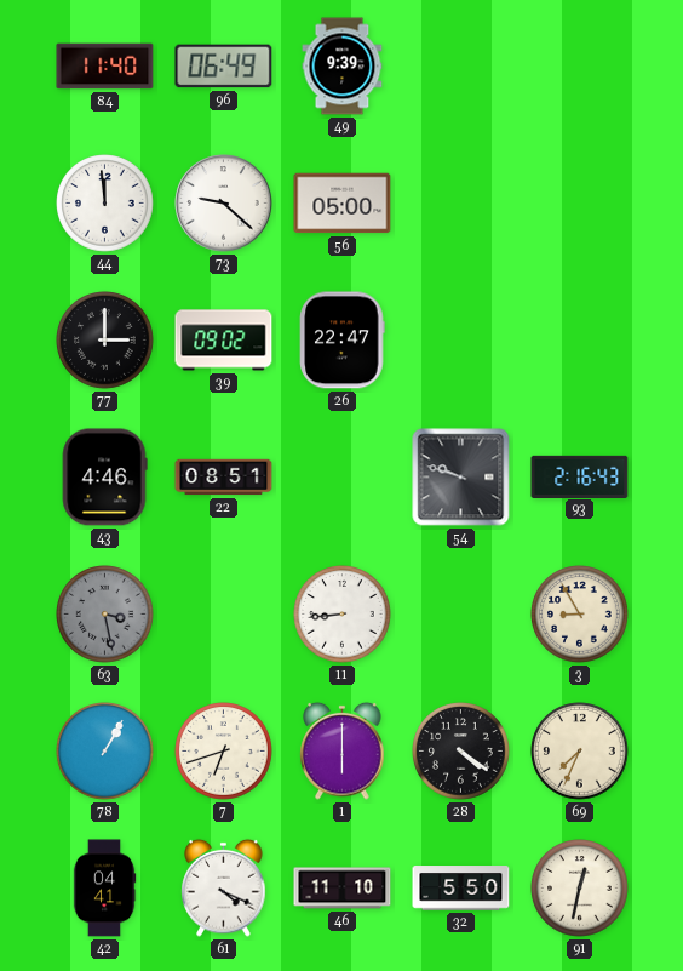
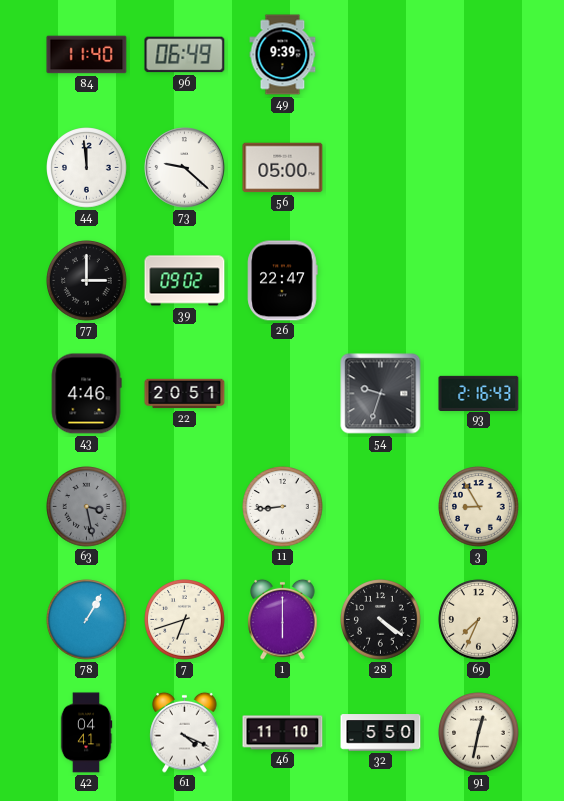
22: 08:51 -> 20:51 (185, 394)
54: 9:48 -> 9:33 (381, 394)
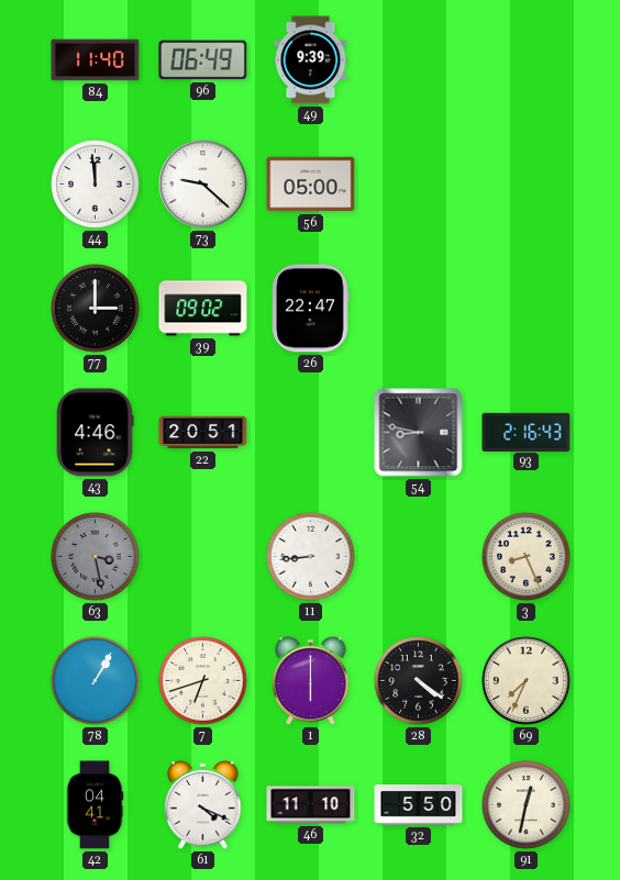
54: 9:33 -> 8:47 (419, 433)
3: 8:55 -> 8:26 (527, 557)
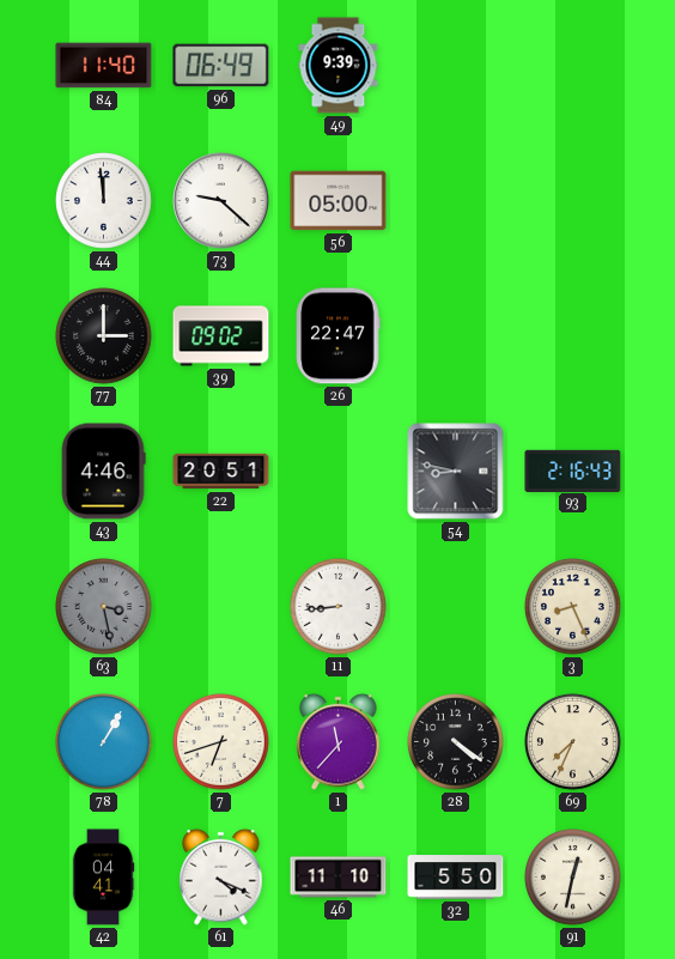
1: 6:00 -> 11:37 (339, 741)
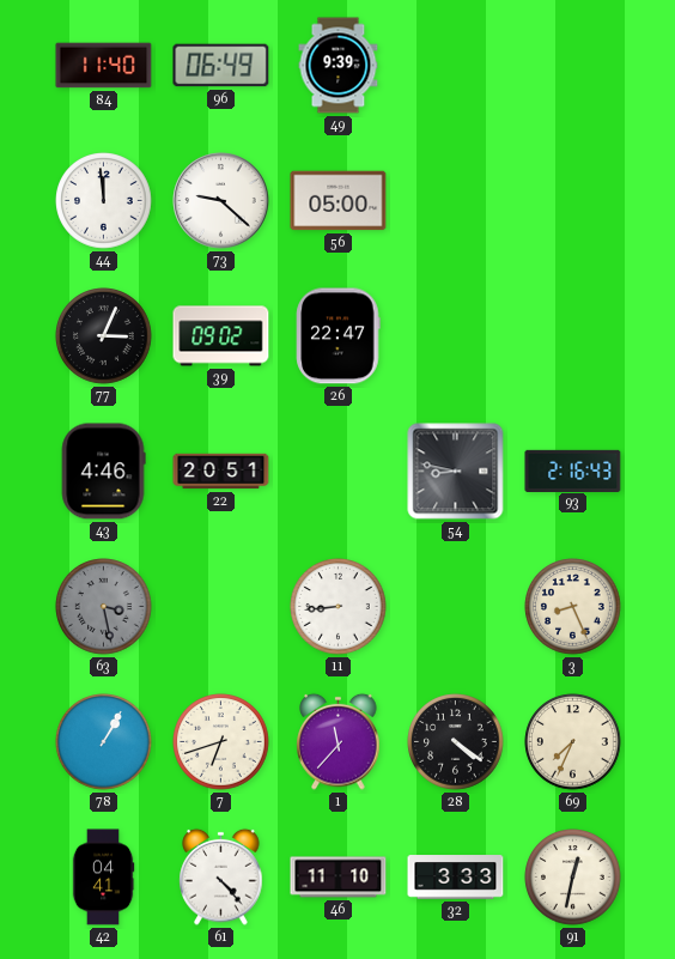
77: 3:00 -> 3:04 (104, 336)
61: 4:19 -> 4:23 (221, 876)
32: 5:50 -> 3:33 (456, 878)
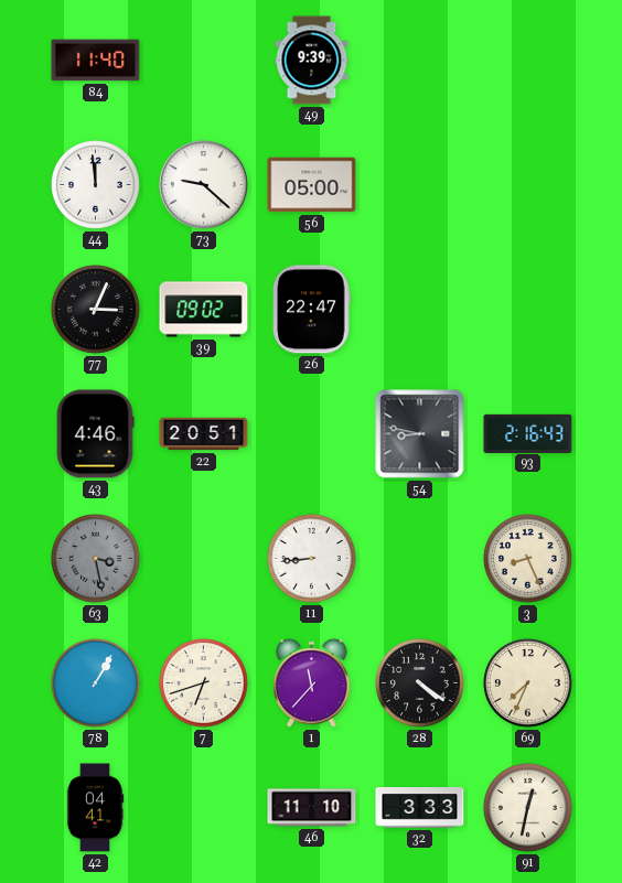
96: 06:49 -> none (221, 66)
61: 4:23 -> none (221, 876)
